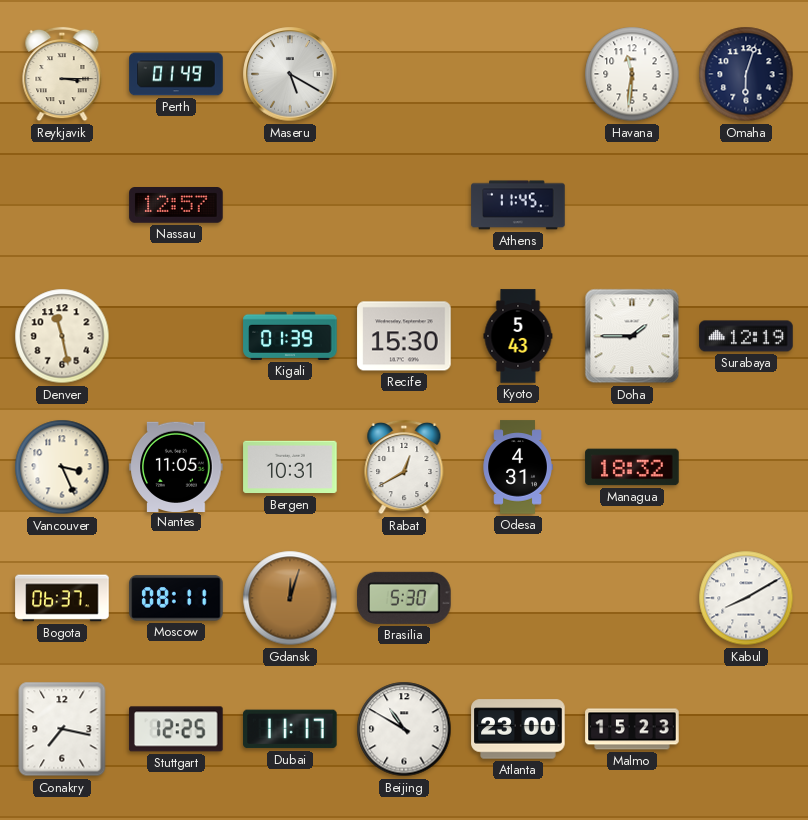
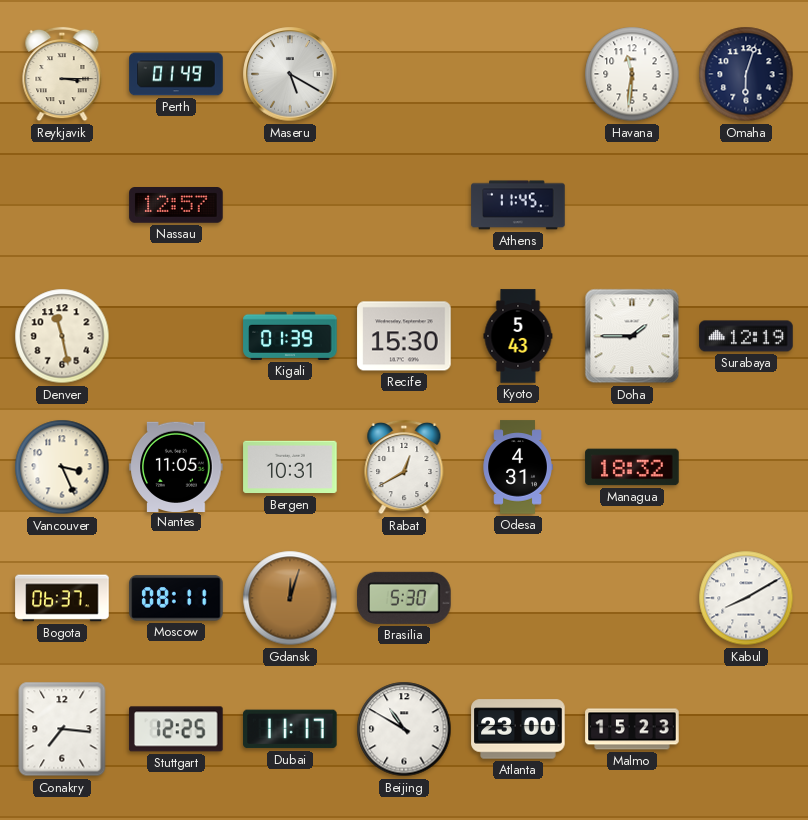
Conakry: 7:17 -> 7:16 (62, 729)
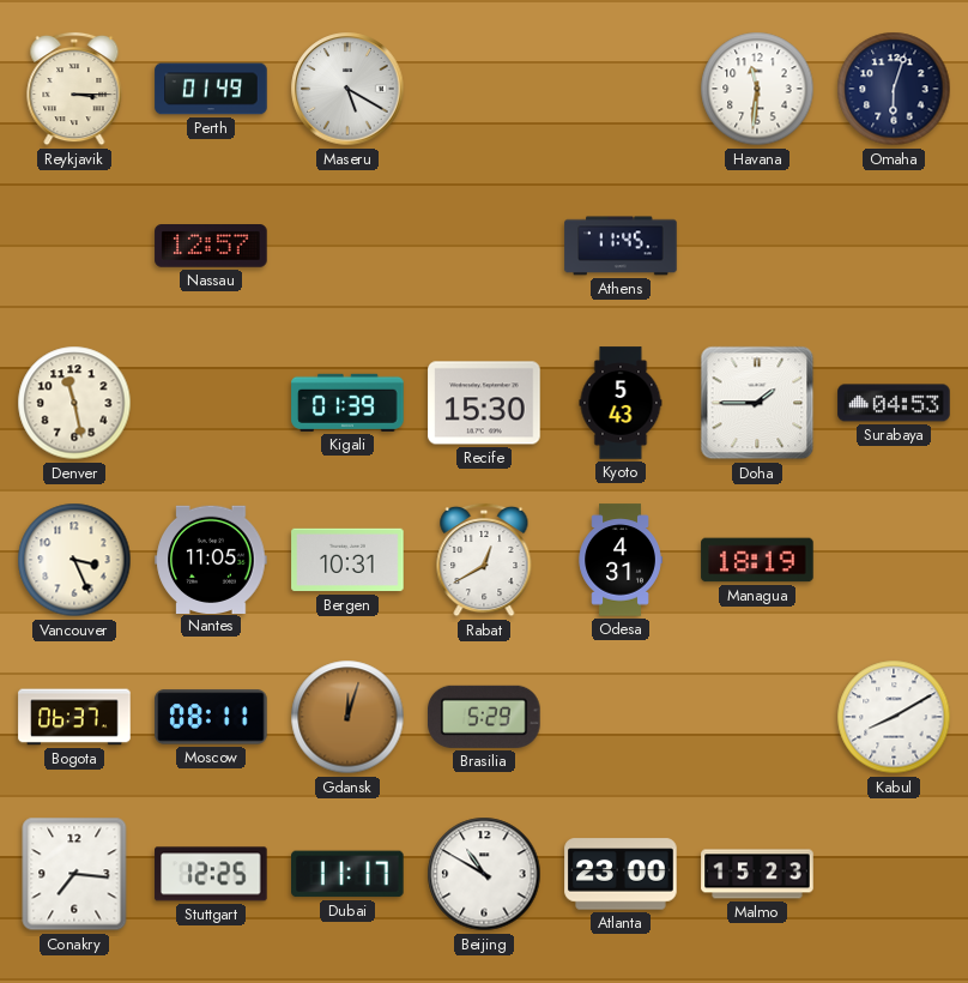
Surabaya: 12:19 -> 04:53 (894, 403)
Managua: 18:32 -> 18:19 (757, 560)
Brasilia: 5:30 -> 5:29 (484, 717)
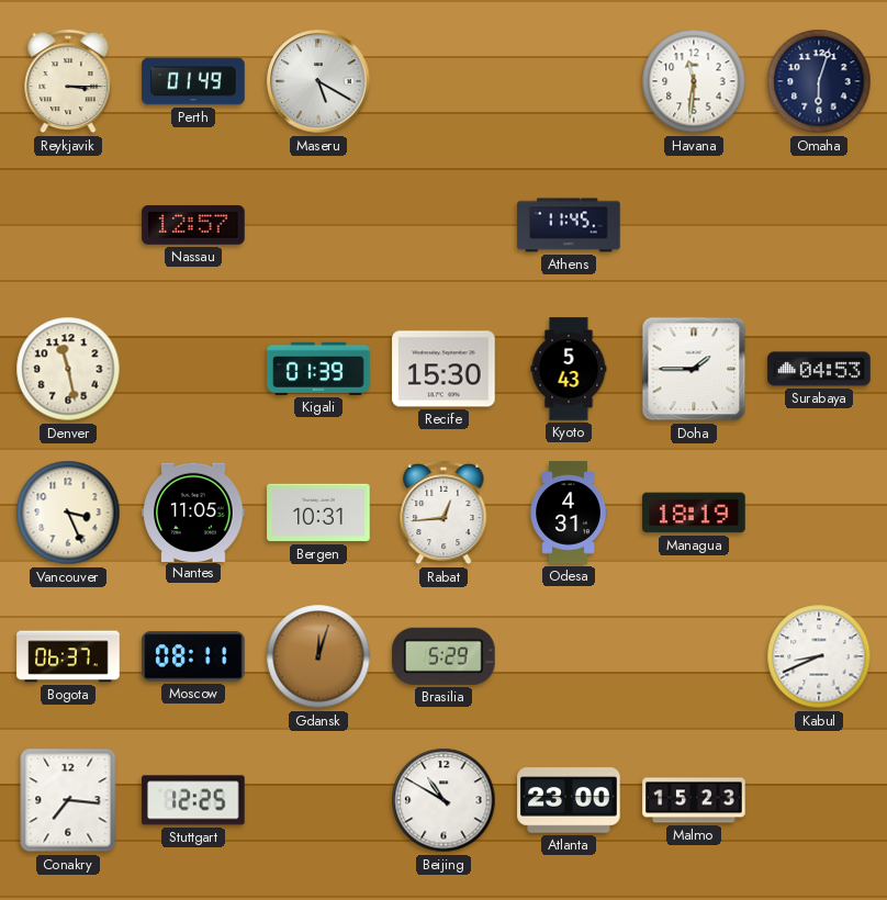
Rabat: 12:40 -> 12:44 (443, 513)
Kabul: 8:10 -> 8:41 (819, 656)
Dubai: 11:17 -> none (349, 874)
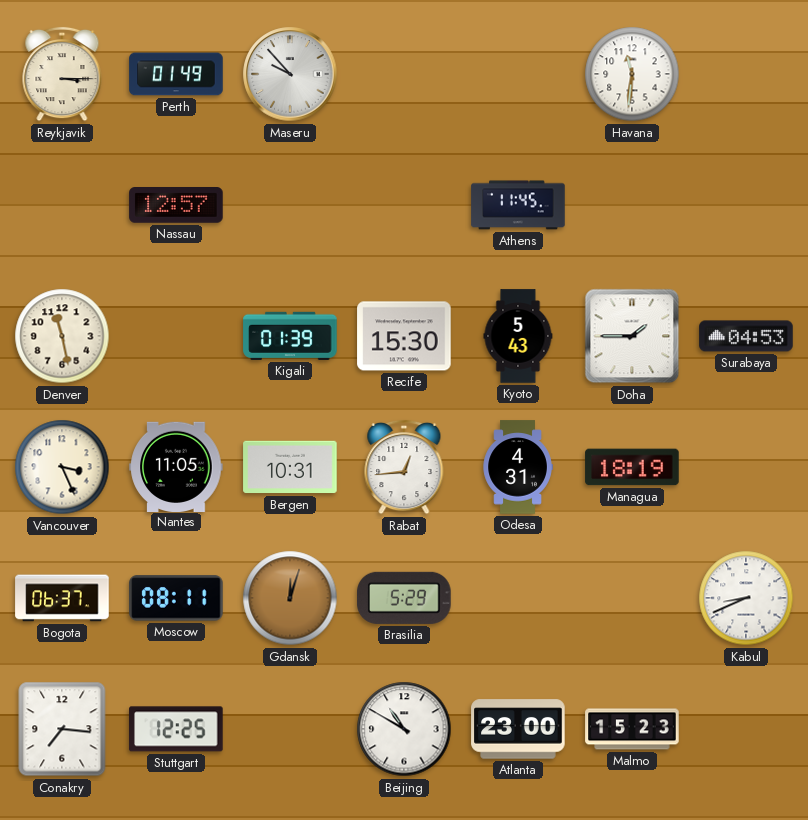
Maseru: 5:20 -> 9:53 (290, 74)
Omaha: 6:03 -> none (819, 81)
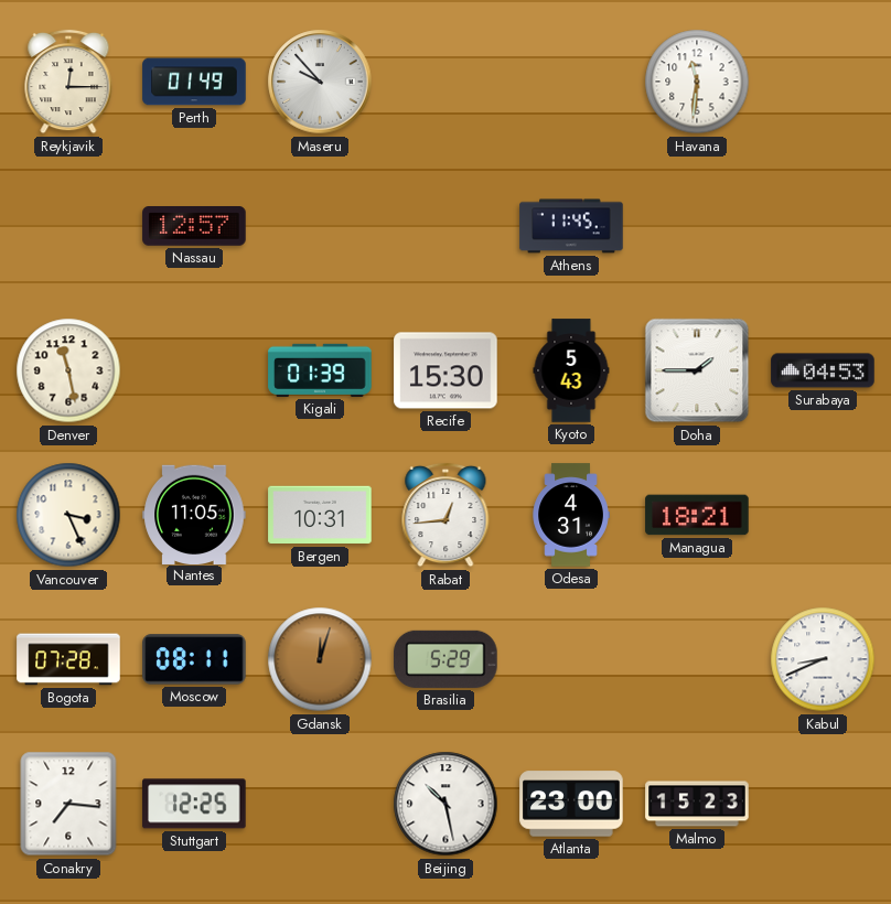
Reykjavik: 3:15 -> 12:15 (68, 82)
Managua: 18:19 -> 18:21 (697, 515)
Bogota: 06:37 -> 07:28 (68, 659)
Beijing: 10:50 -> 10:28 (445, 804)
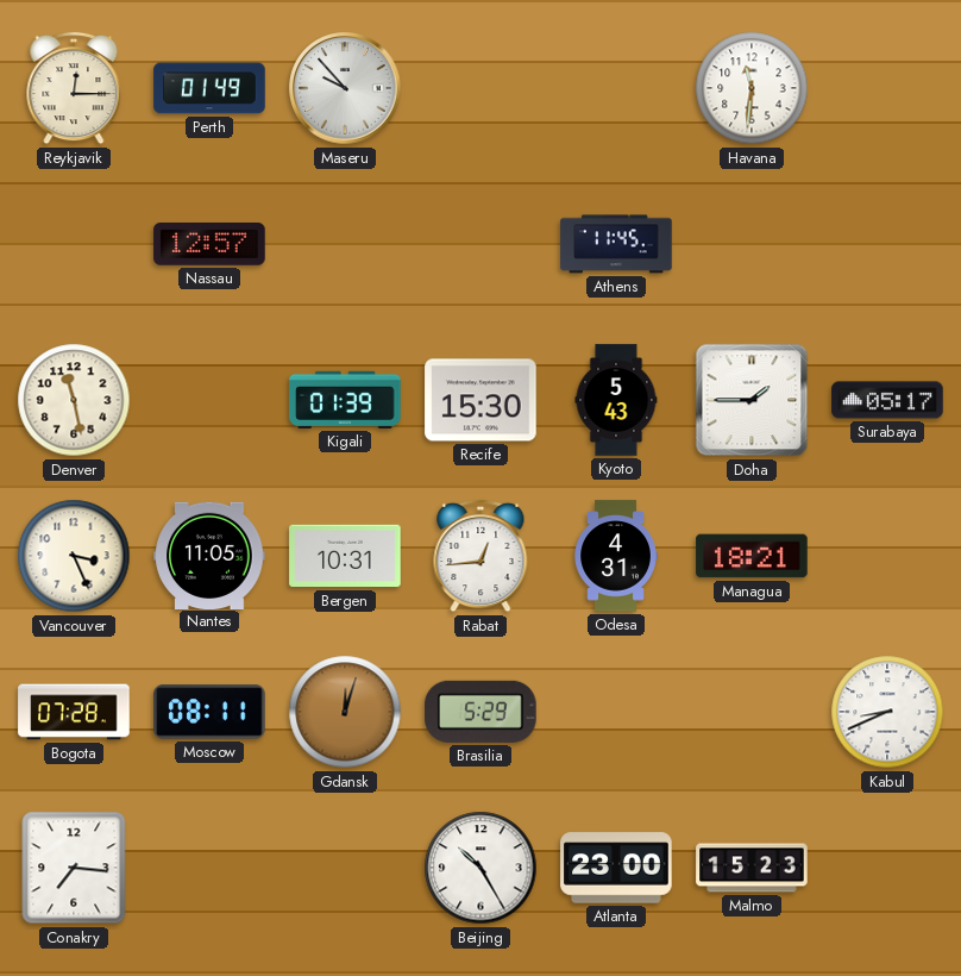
Surabaya: 04:53 -> 05:17 (887, 400)
Stuttgart: 12:25 -> none (194, 804)
Beijing: 10:28 -> 10:25 (480, 868)
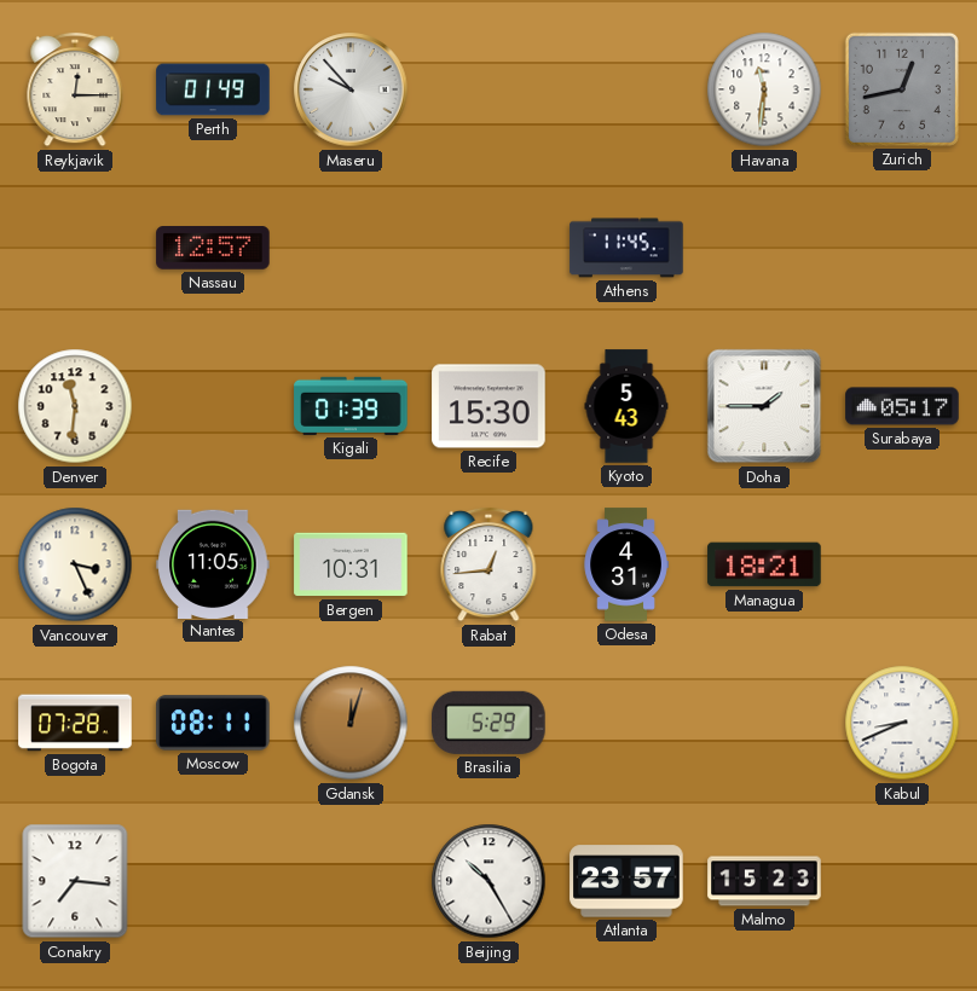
Zurich: none -> 12:43 (902, 89)
Denver: 11:28 -> 11:31 (75, 406)
Atlanta: 23:00 -> 23:57 (626, 881)
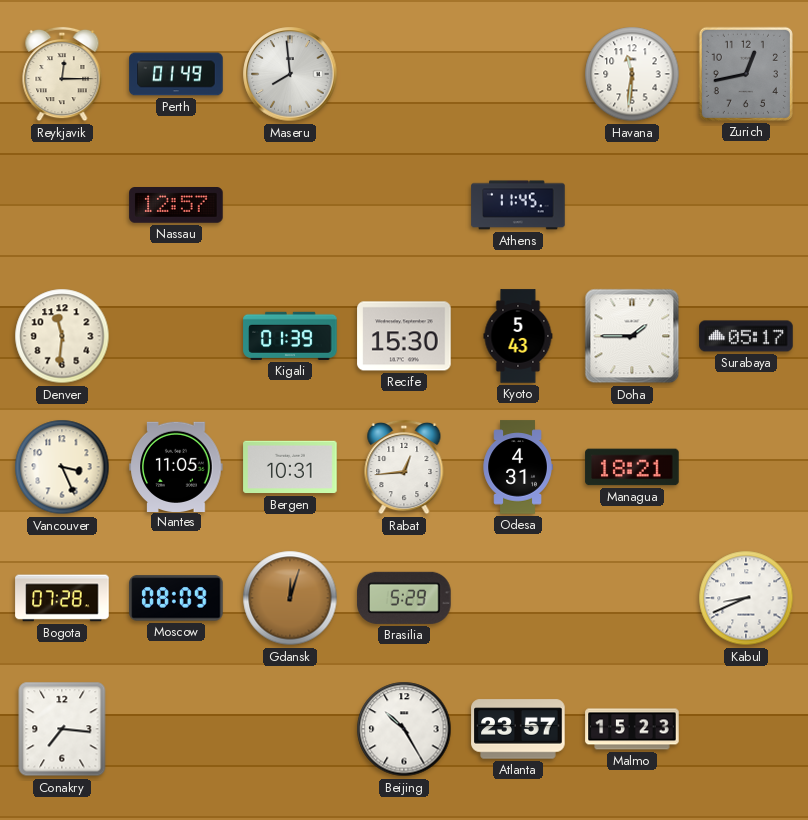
Maseru: 9:53 -> 7:59 (290, 74)
Moscow: 08:11 -> 08:09 (176, 598)
